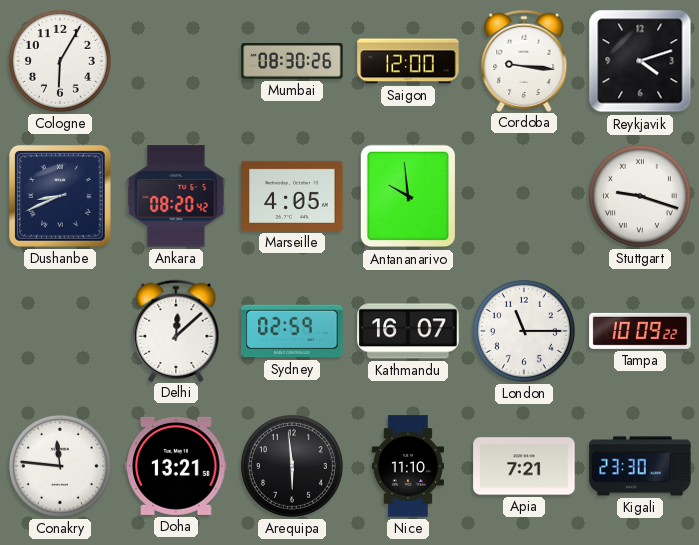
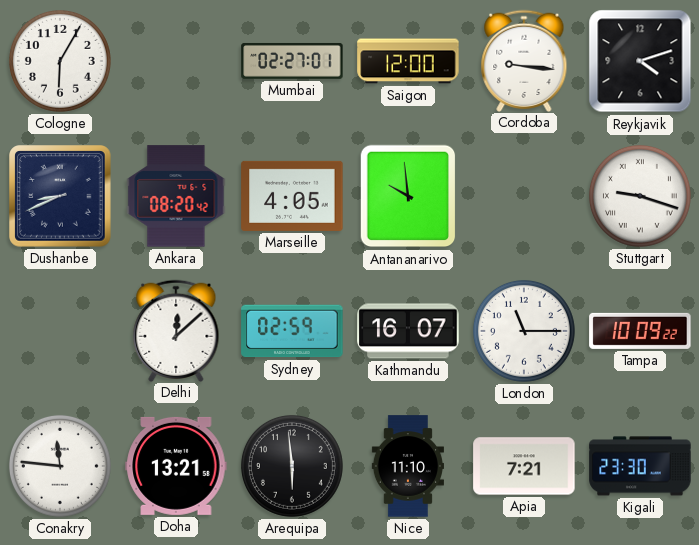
Mumbai: 08:30 -> 02:27 (292, 61)
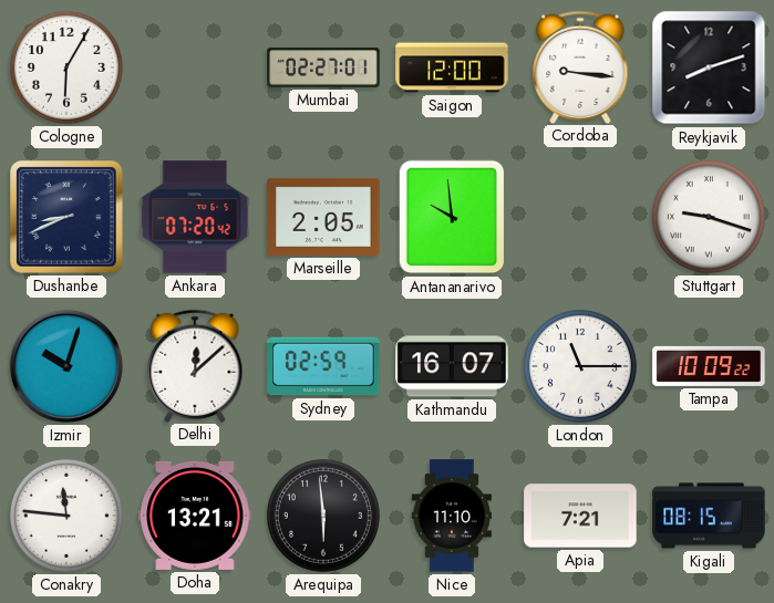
Reykjavik: 4:12 -> 8:12 (709, 67)
Ankara: 08:20 -> 07:20 (195, 217)
Marseille: 4:05 -> 2:05 (323, 217)
Izmir: none -> 10:03 (66, 366)
Kigali: 23:30 -> 08:15 (709, 516)
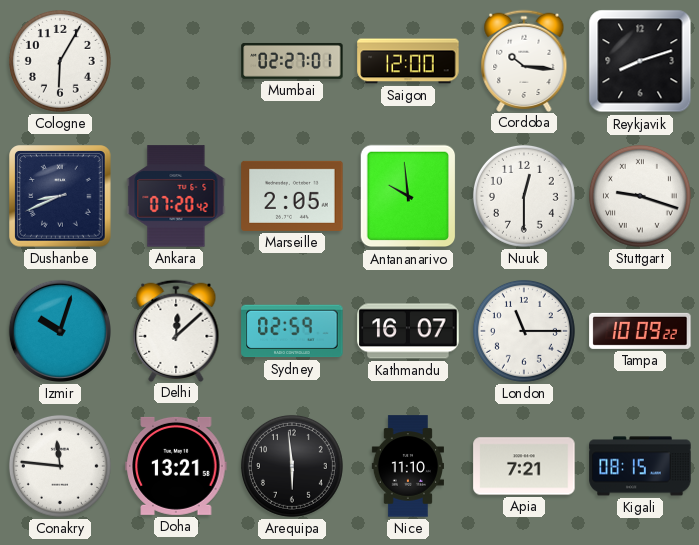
Cordoba: 9:16 -> 10:16 (524, 60)
Nuuk: none -> 12:30 (524, 196)
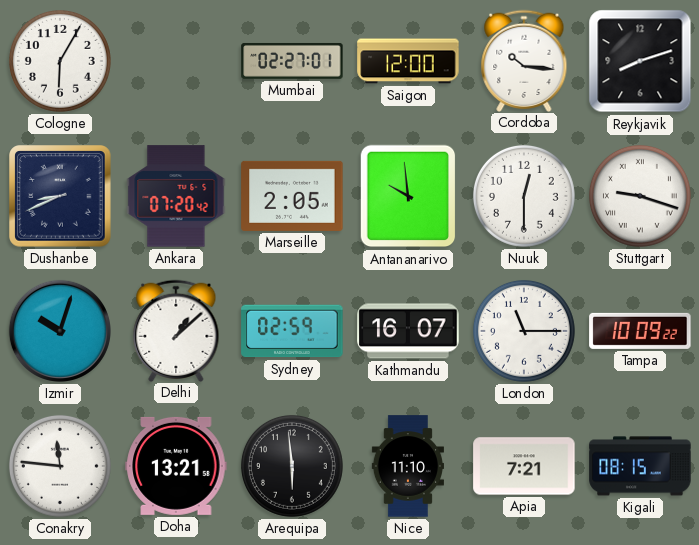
Delhi: 12:08 -> 1:08 (176, 330)
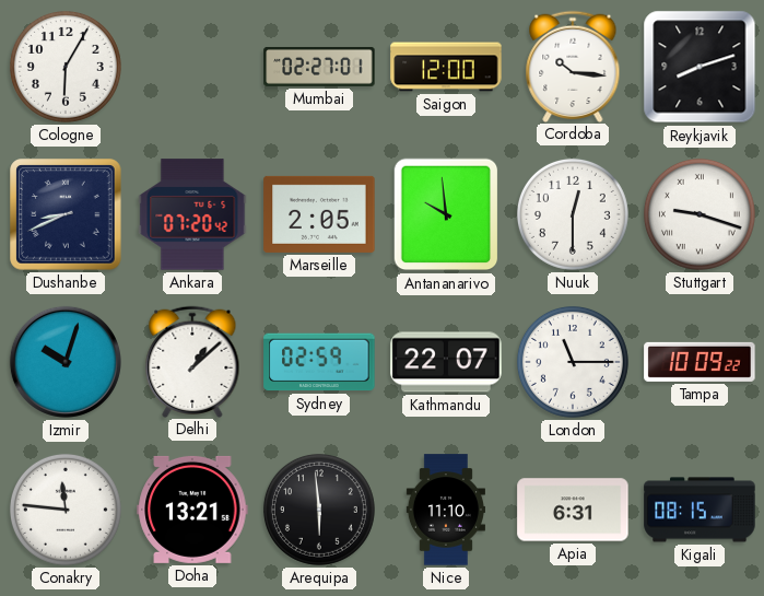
Kathmandu: 16:07 -> 22:07 (446, 362)
Apia: 7:21 -> 6:31 (573, 510)
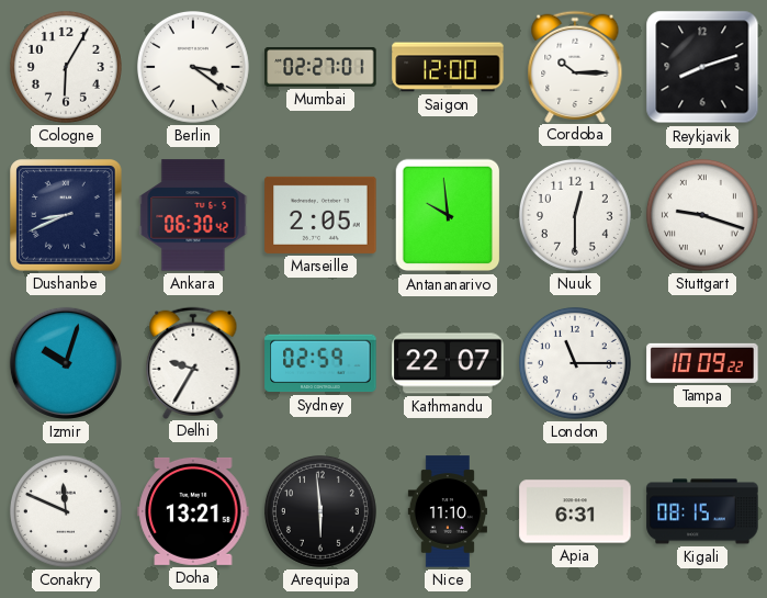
Berlin: none -> 3:21 (193, 67)
Cordoba: 10:16 -> 10:15 (575, 66)
Ankara: 07:20 -> 06:30 (193, 215)
Delhi: 1:08 -> 9:35 (193, 362)
Conakry: 11:46 -> 11:49 (66, 511)
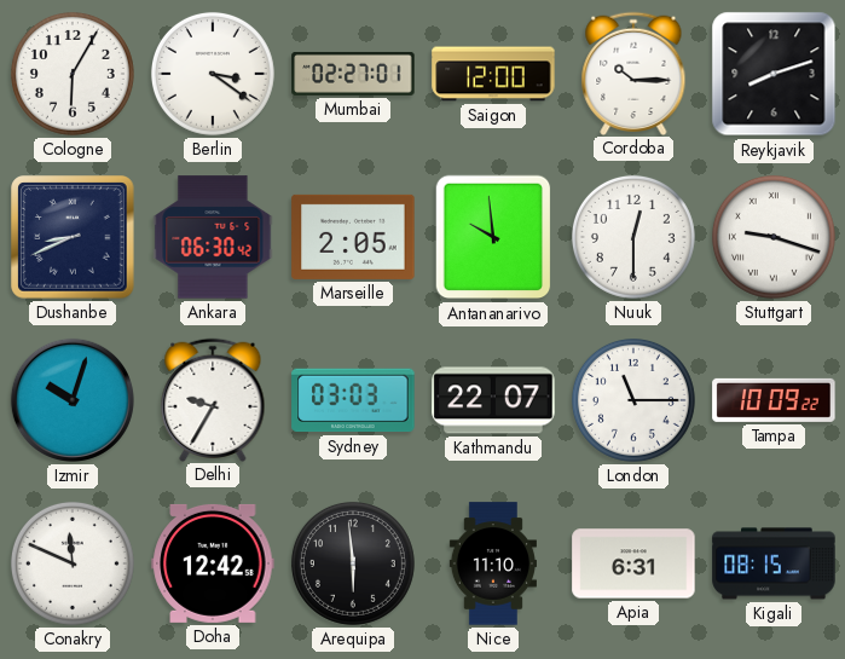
Sydney: 02:59 -> 03:03 (353, 400)
Doha: 13:21 -> 12:42 (213, 563)
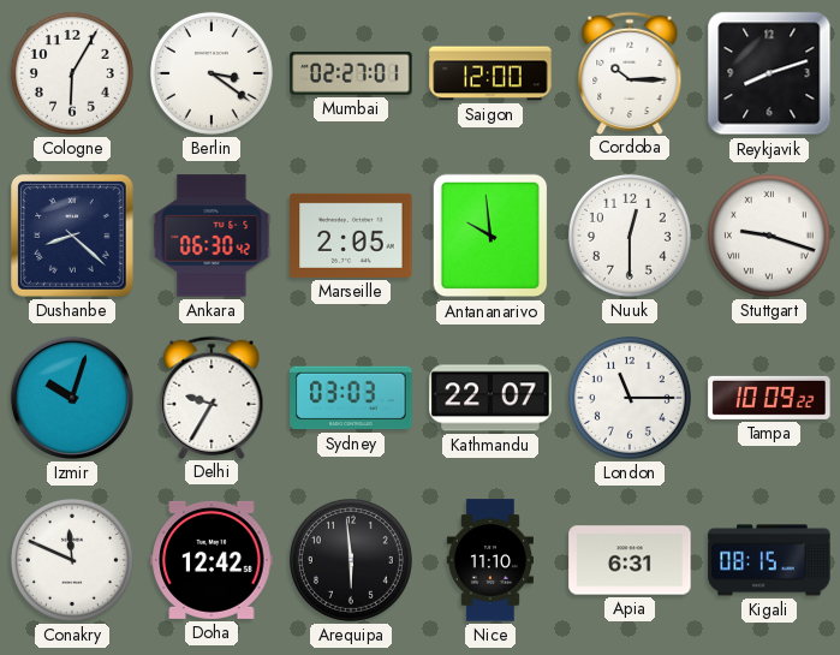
Dushanbe: 8:41 -> 8:22 (72, 236)
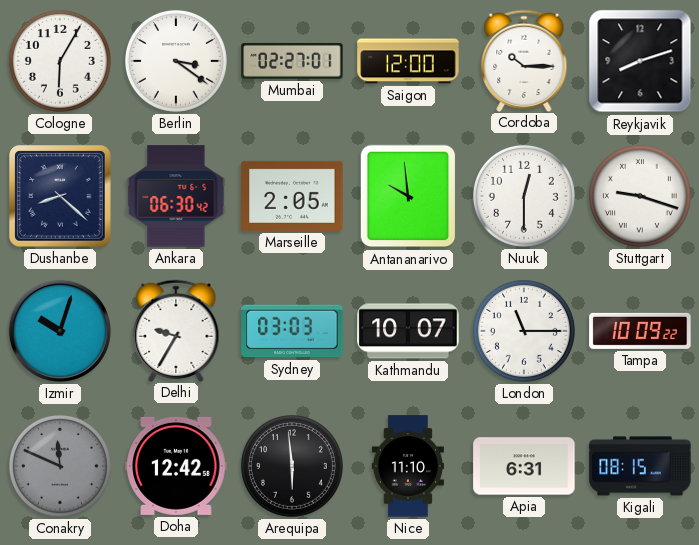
Kathmandu: 22:07 -> 10:07 (408, 331)
Conakry dial: white -> grey (60, 466)
